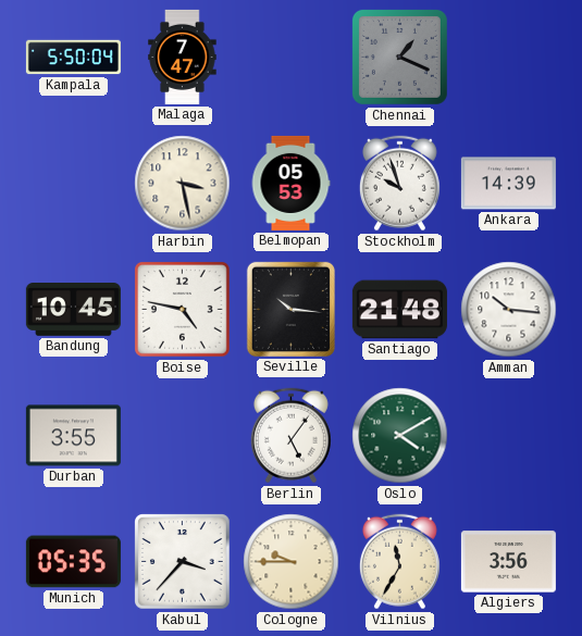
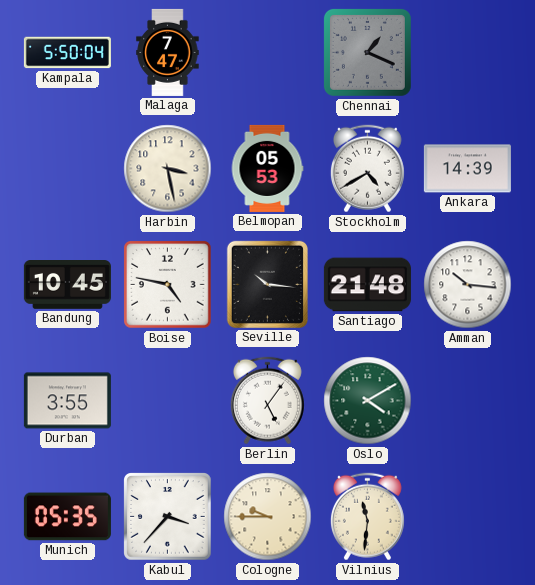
Stockholm: 9:57 -> 4:40 (367, 169)
Vilnius: 11:35 -> 11:31 (367, 517)
Algiers: 3:56 -> none (508, 562)
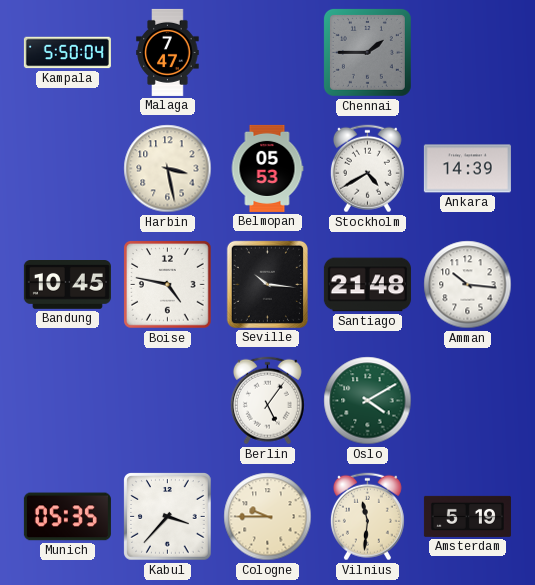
Chennai: 1:19 -> 1:45 (367, 52)
Durban: 3:55 -> none (67, 401)
Amsterdam: none -> 5:19 (467, 516)
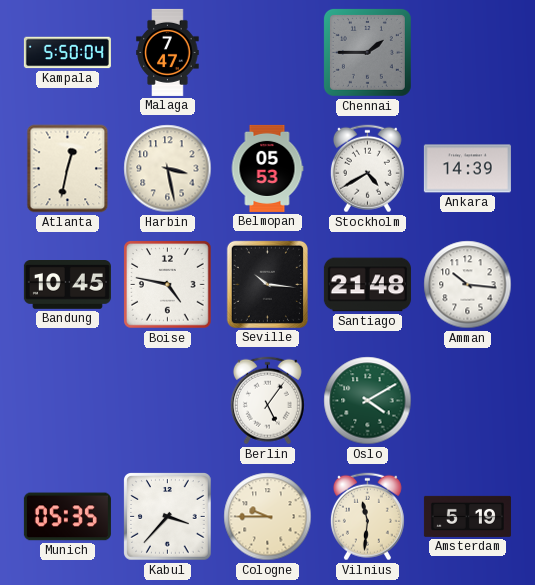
Atlanta: none -> 12:32 (68, 169)
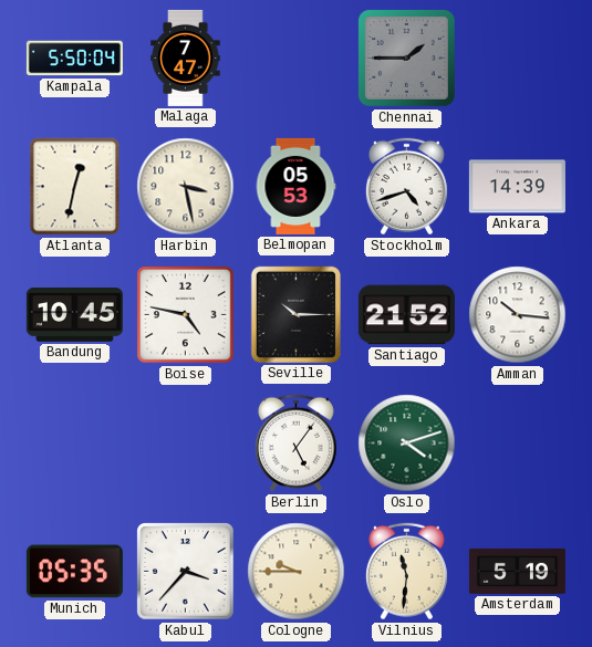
Stockholm: 4:40 -> 4:42 (406, 187)
Seville: 10:16 -> 10:15 (295, 314)
Santiago: 21:48 -> 21:52 (406, 315)
Oslo: 4:10 -> 4:12 (407, 443)
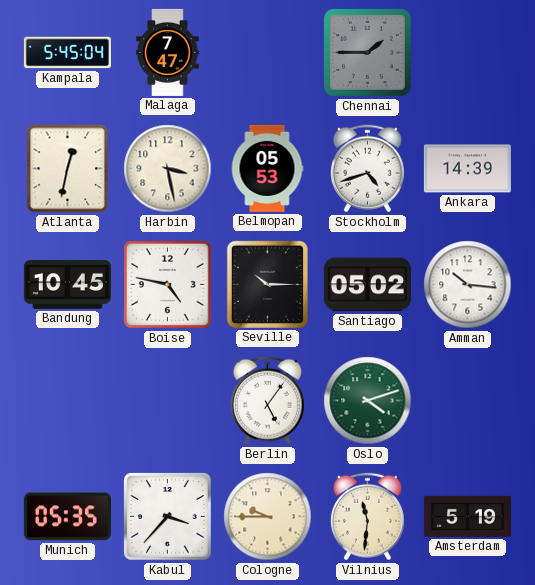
Kampala: 5:50 -> 5:45 (67, 53)
Santiago: 21:52 -> 05:02 (367, 285)
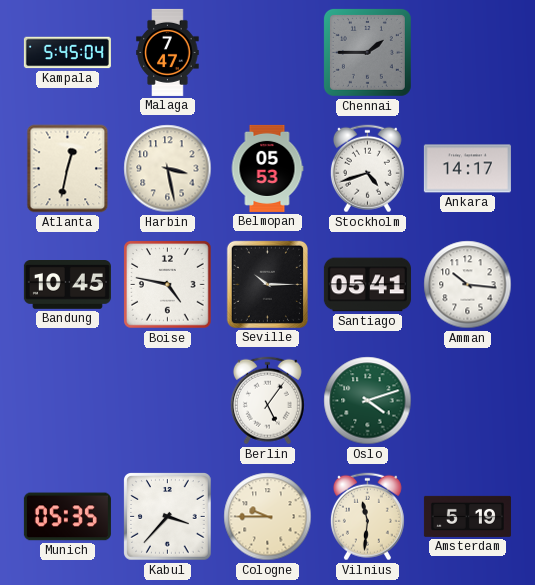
Ankara: 14:39 -> 14:17 (467, 169)
Santiago: 05:02 -> 05:41 (367, 285)
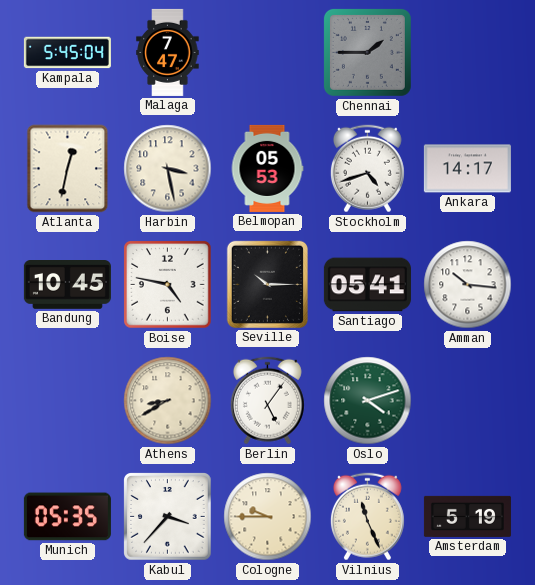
Athens: none -> 8:40 (168, 401)
Vilnius: 11:31 -> 11:26 (367, 517)
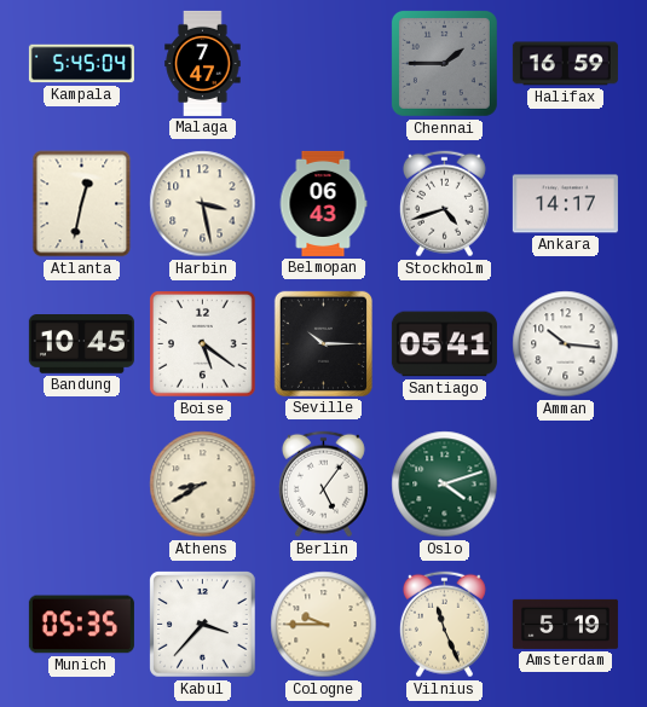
Halifax: none -> 16:59 (565, 64)
Belmopan: 05:53 -> 06:43 (323, 203)
Boise: 4:47 -> 5:21 (203, 344)
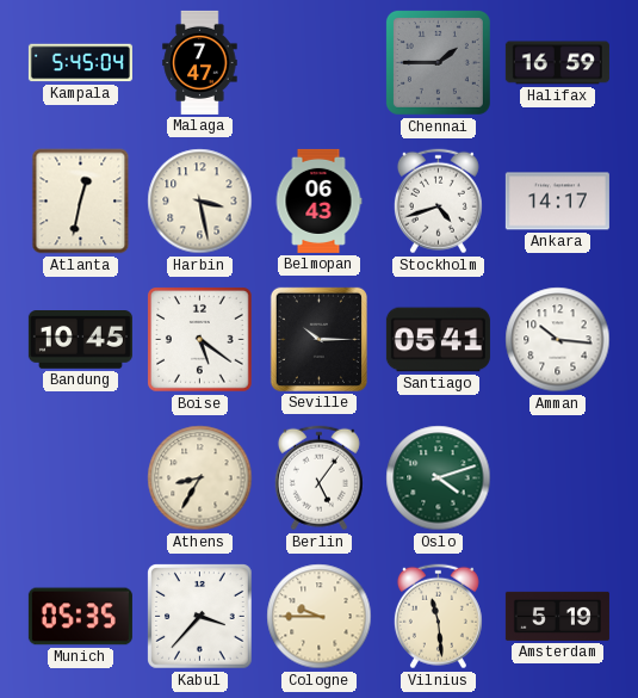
Athens: 8:40 -> 8:35 (200, 478)
Vilnius: 11:26 -> 11:29 (438, 617)
